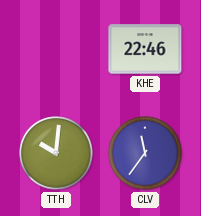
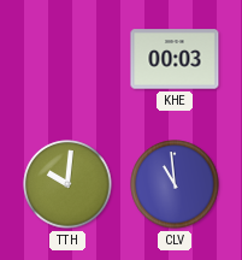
KHE: 22:46 -> 00:03 (175, 59)
CLV: 11:36 -> 10:59 (175, 184)
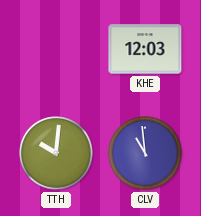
KHE: 00:03 -> 12:03 (145, 49)
